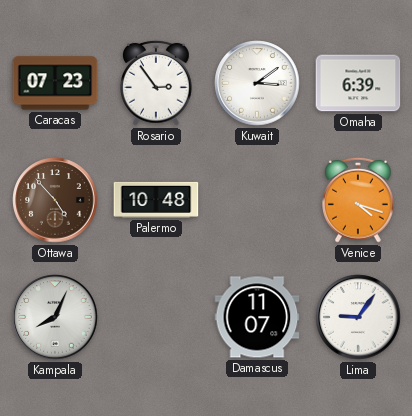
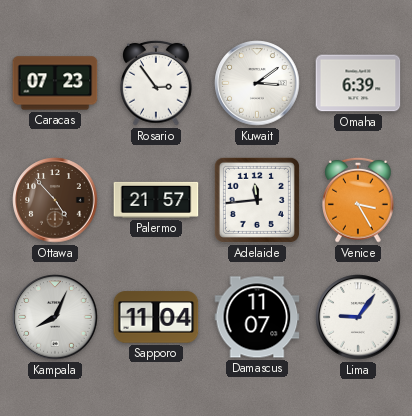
Palermo: 10:48 -> 21:57 (156, 200)
Adelaide: none -> 11:44 (257, 200)
Venice: 4:18 -> 3:25 (358, 200)
Sapporo: none -> 11:04 (156, 317)
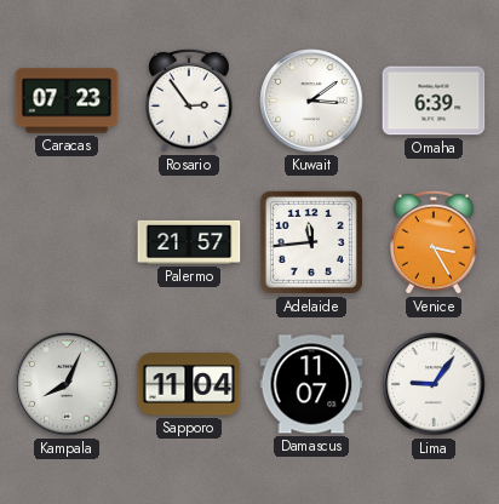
Ottawa: 4:53 -> none (55, 200)
